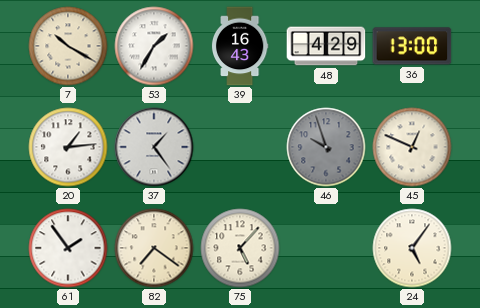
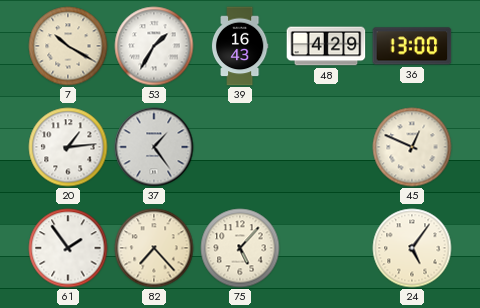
46: 9:57 -> none (326, 147)
82: 7:21 -> 7:23 (154, 248)
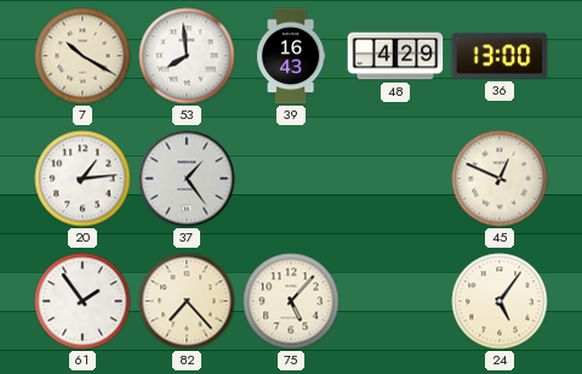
53: 1:35 -> 7:59 (187, 56)
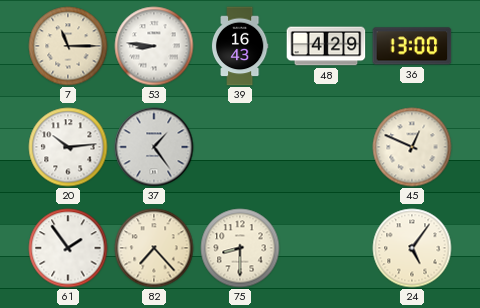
7: 10:20 -> 11:15 (68, 46)
53: 7:59 -> 8:46 (154, 46)
20: 1:14 -> 10:14 (68, 147)
75: 5:07 -> 8:30 (240, 248)
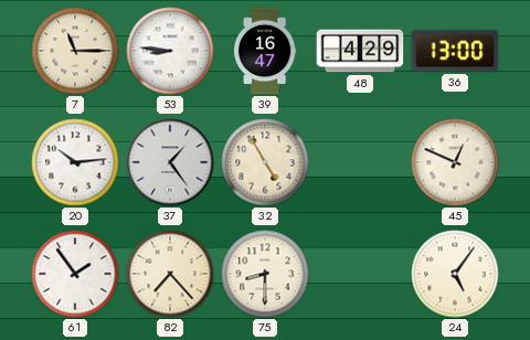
39: 16:43 -> 16:47 (265, 51)
32: none -> 4:55 (265, 162)
